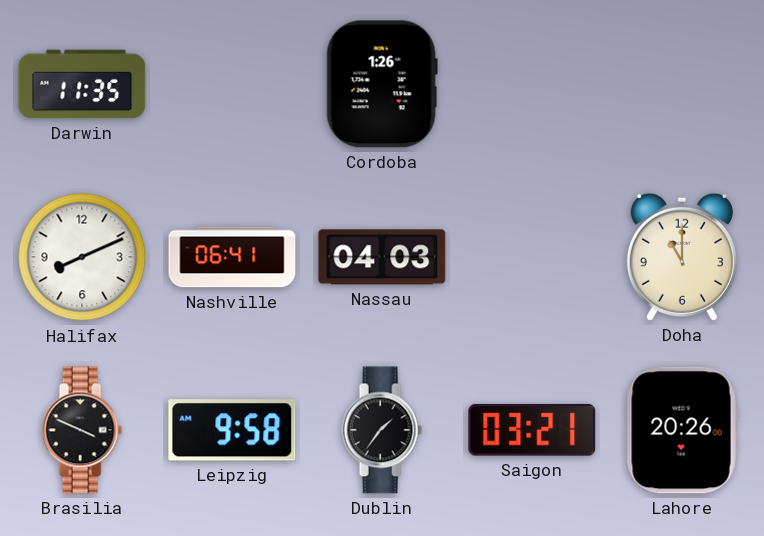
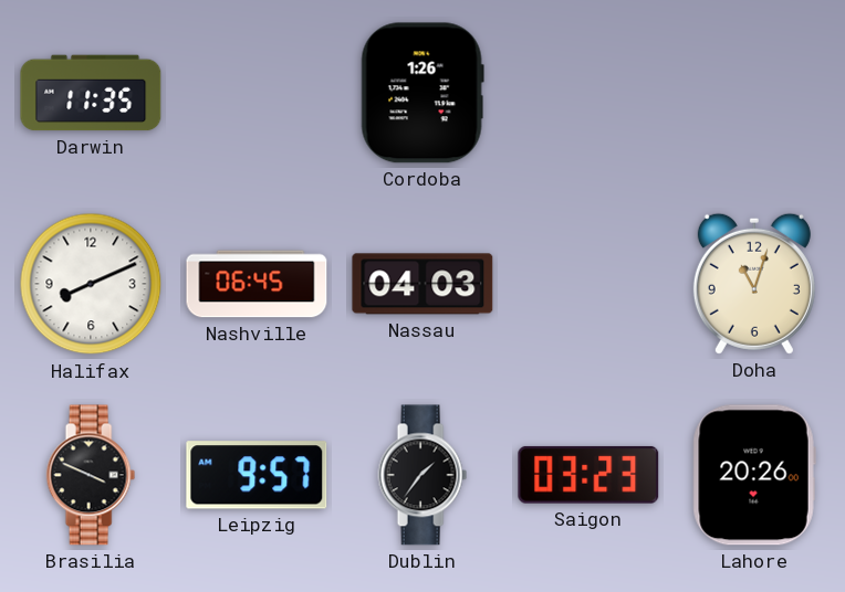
Nashville: 06:41 -> 06:45 (257, 284)
Doha: 11:00 -> 11:03 (754, 284)
Leipzig: 9:58 -> 9:57 (257, 475)
Saigon: 03:21 -> 03:23 (588, 475)
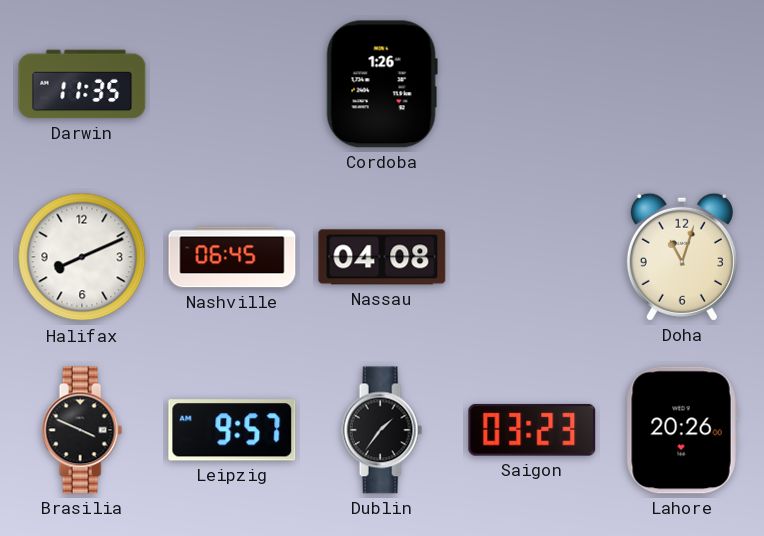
Nassau: 04:03 -> 04:08 (382, 257)
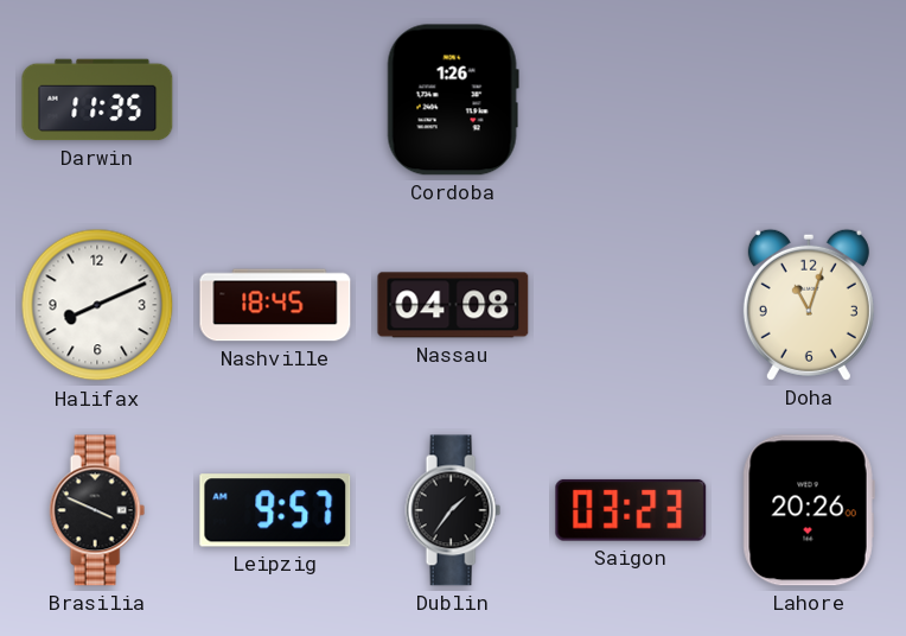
Nashville: 06:45 -> 18:45 (275, 305)
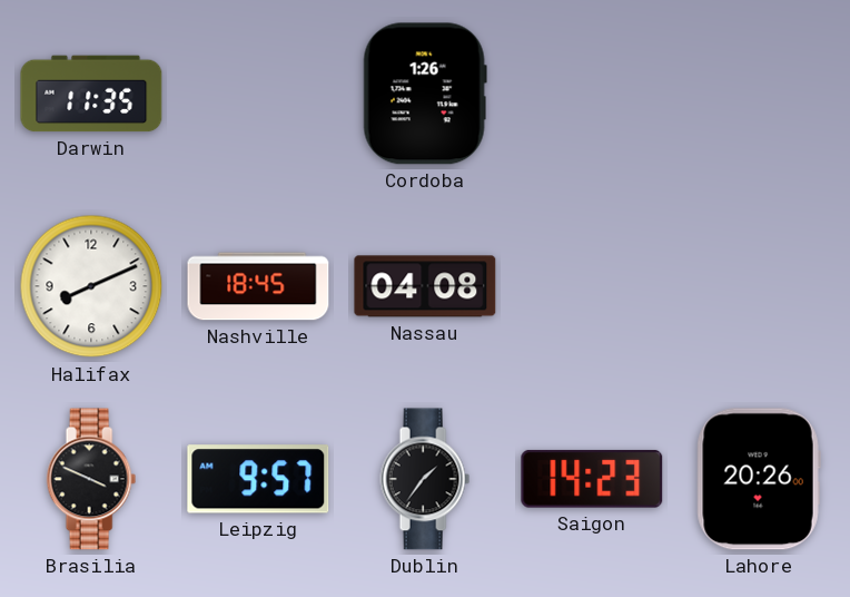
Doha: 11:03 -> none (809, 305)
Saigon: 03:23 -> 14:23 (592, 479)
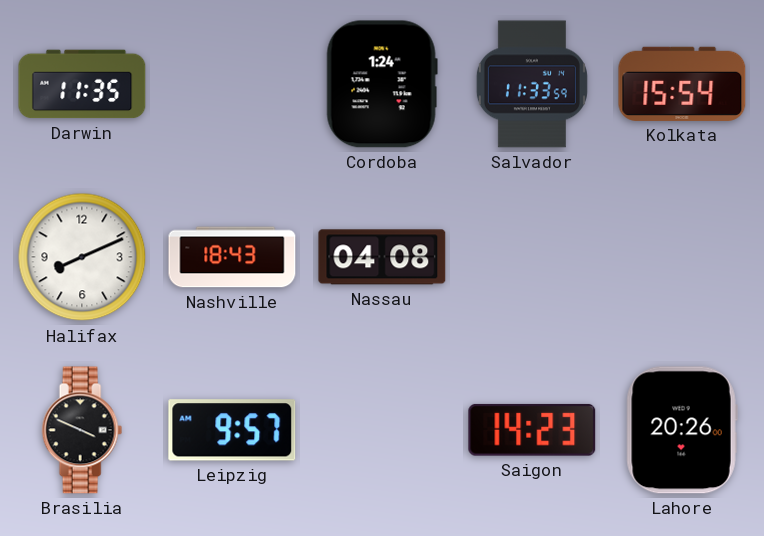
Cordoba: 1:26 -> 1:24 (382, 84)
Salvador: none -> 11:33 (532, 84)
Kolkata: none -> 15:54 (682, 84)
Nashville: 18:45 -> 18:43 (232, 257)
Dublin: 1:36 -> none (425, 479)
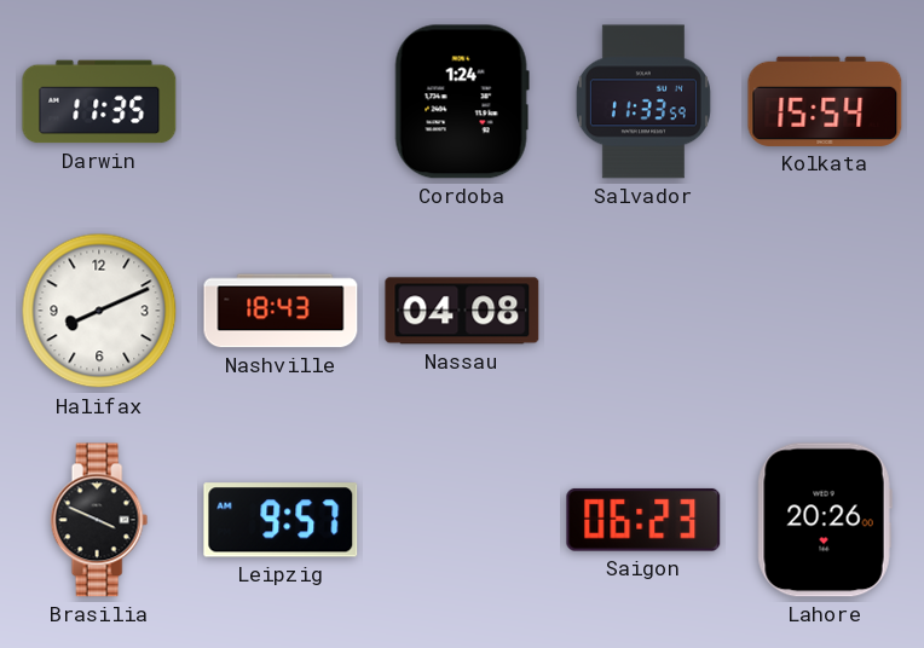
Saigon: 14:23 -> 06:23 (643, 520)
